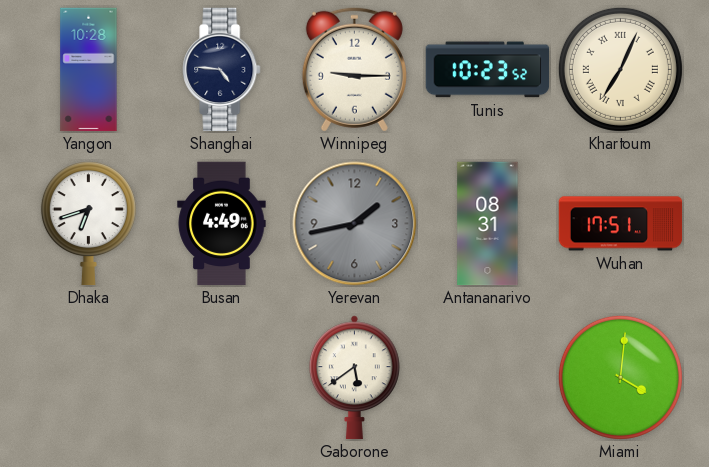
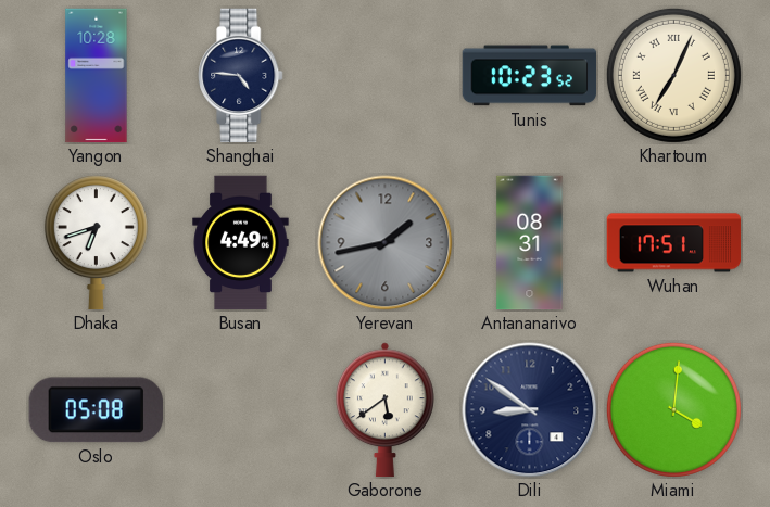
Winnipeg: 9:15 -> none (354, 69)
Oslo: none -> 05:08 (96, 410)
Dili: none -> 8:51 (530, 410)
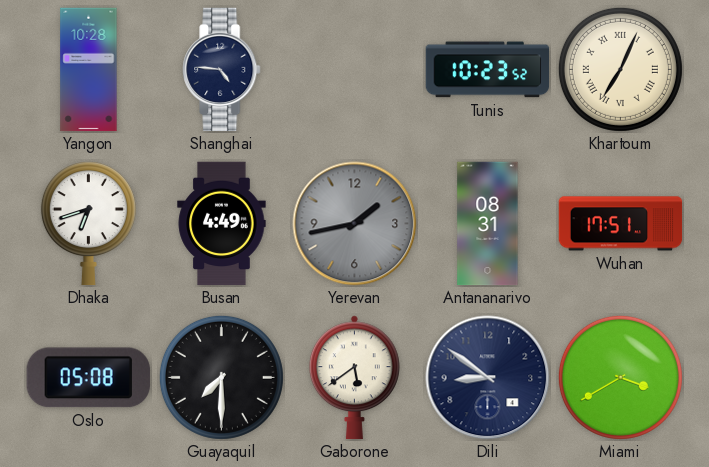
Guayaquil: none -> 7:30 (221, 377)
Miami: 4:01 -> 3:40 (620, 377)
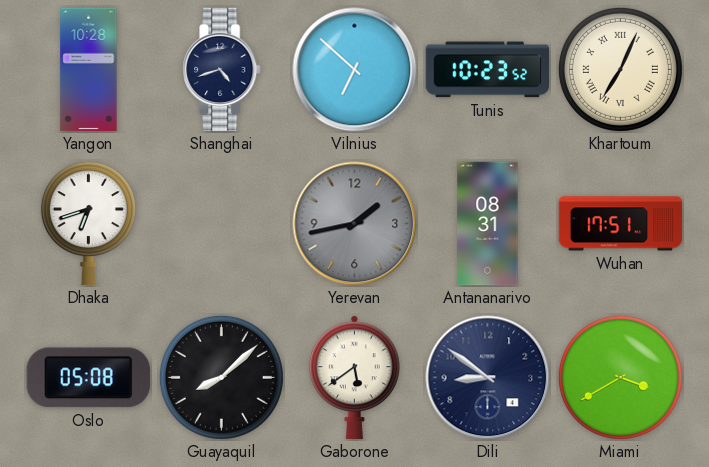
Shanghai: 4:46 -> 4:42 (222, 70)
Vilnius: none -> 6:52 (355, 70)
Busan: 4:49 -> none (222, 224)
Guayaquil: 7:30 -> 8:08 (221, 377)
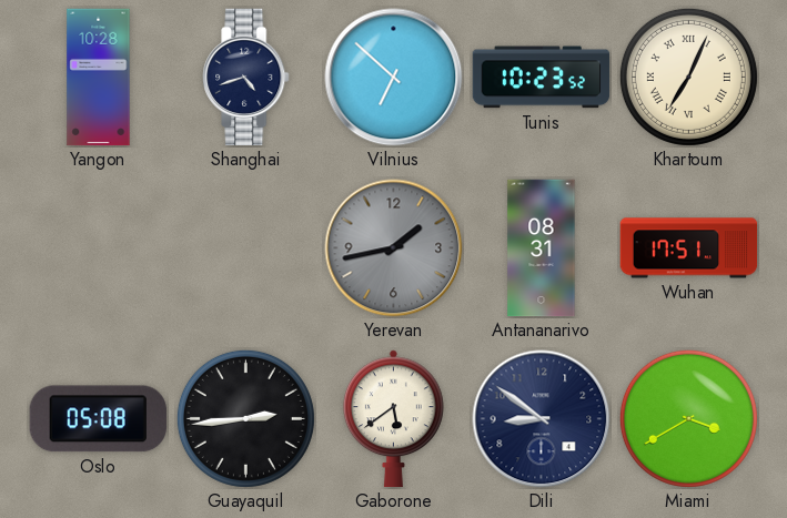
Dhaka: 6:42 -> none (88, 224)
Guayaquil: 8:08 -> 2:44 (245, 418)
